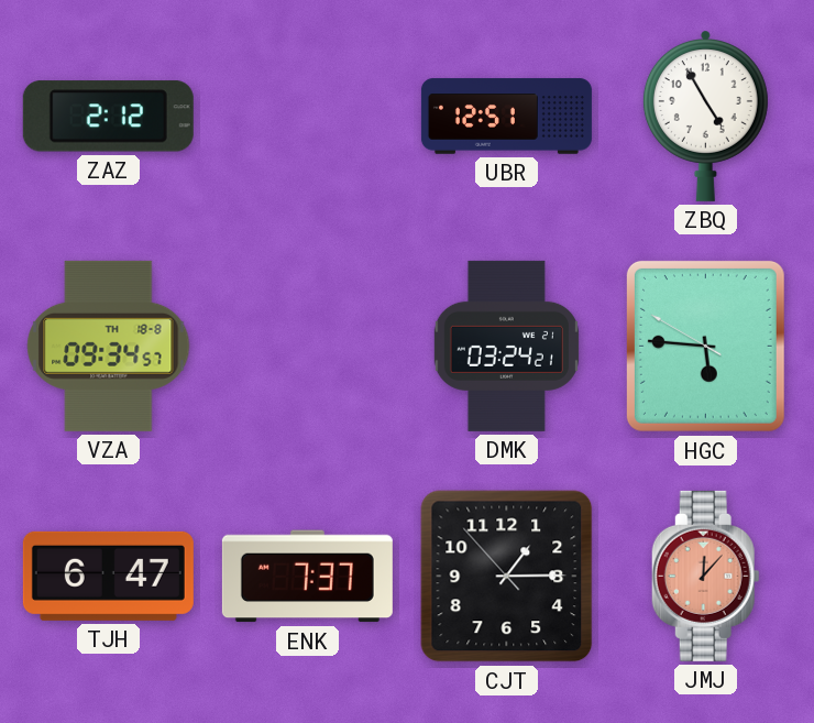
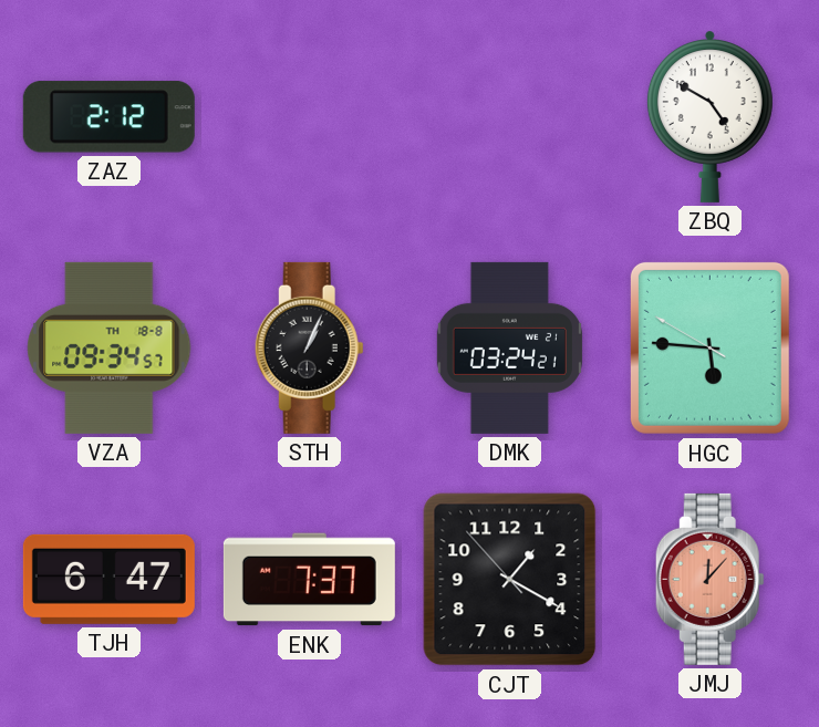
UBR: 12:51 -> none (506, 117)
ZBQ: 4:55 -> 4:50 (709, 116)
STH: none -> 1:04 (309, 347)
CJT: 1:14 -> 1:19 (510, 580)
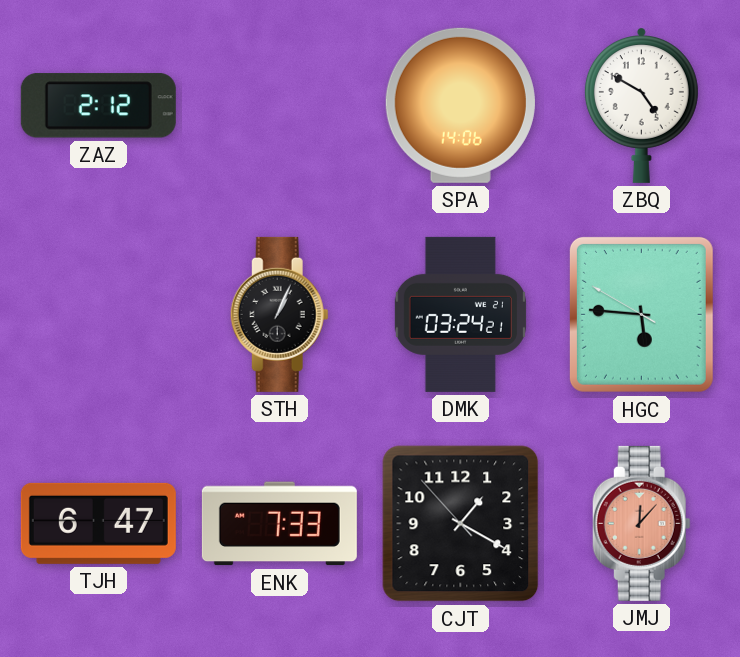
SPA: none -> 14:06 (460, 105)
VZA: 09:34 -> none (110, 347)
ENK: 7:37 -> 7:33 (279, 524)
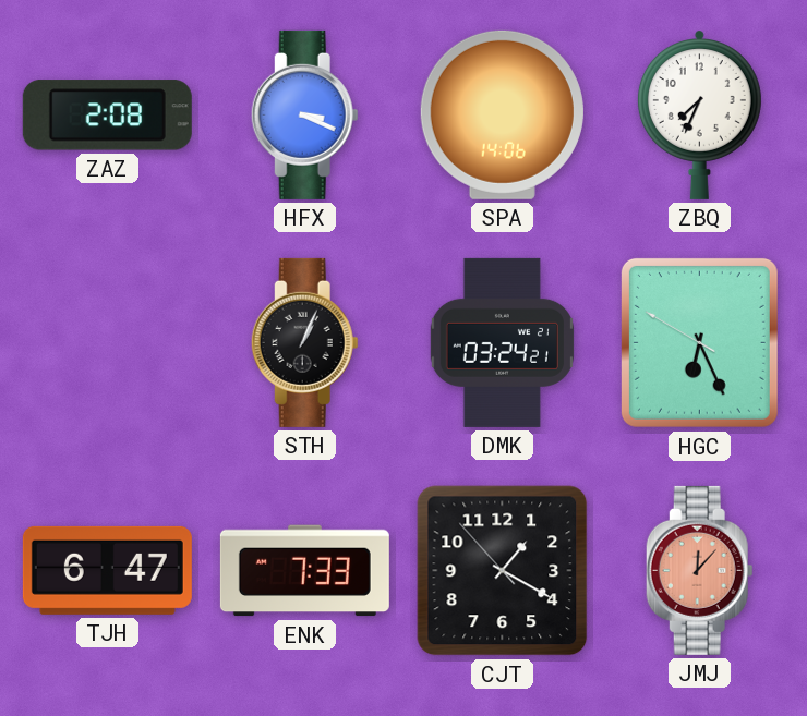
ZAZ: 2:12 -> 2:08 (107, 116)
HFX: none -> 3:19 (304, 114)
ZBQ: 4:50 -> 7:34 (699, 114)
HGC: 5:45 -> 6:25 (699, 342)
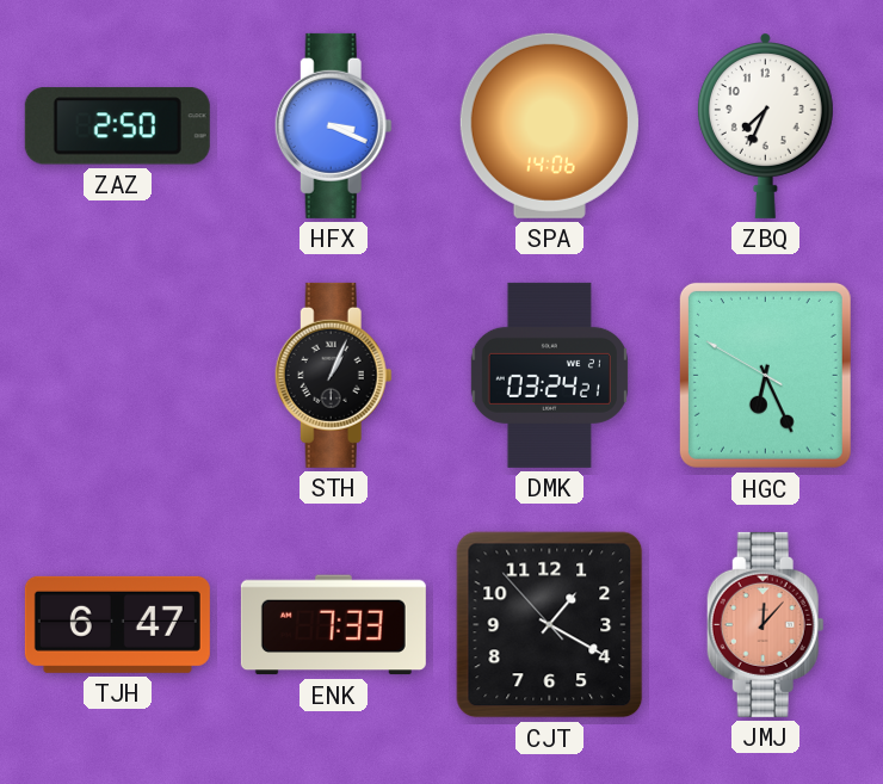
ZAZ: 2:08 -> 2:50 (117, 126)
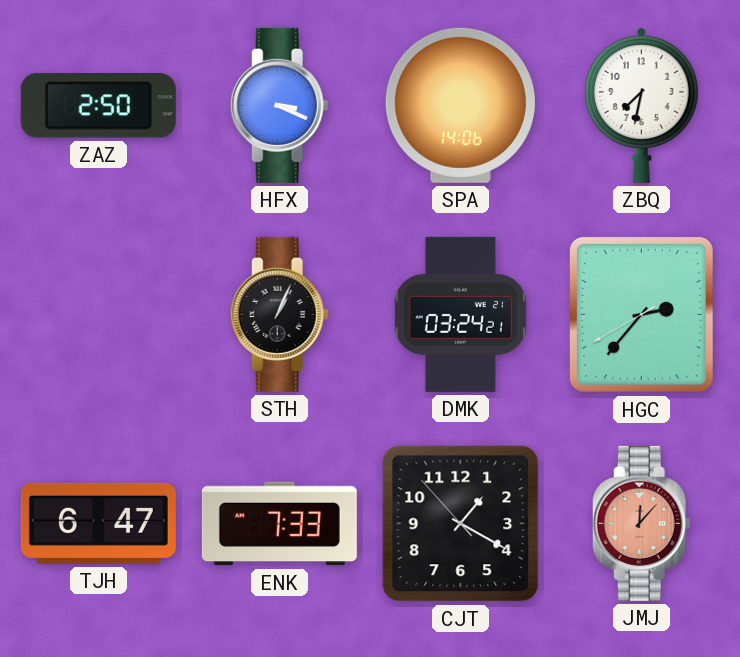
ZBQ: 7:34 -> 7:32 (641, 105)
HGC: 6:25 -> 2:36 (641, 314)
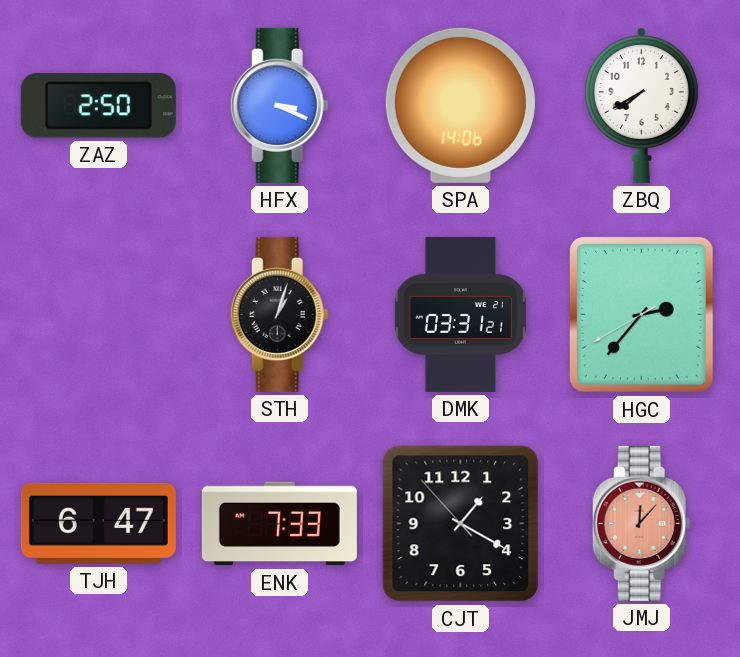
ZBQ: 7:32 -> 7:40 (641, 105)
STH: 1:04 -> 1:03 (279, 314)
DMK: 03:24 -> 03:31 (460, 314)
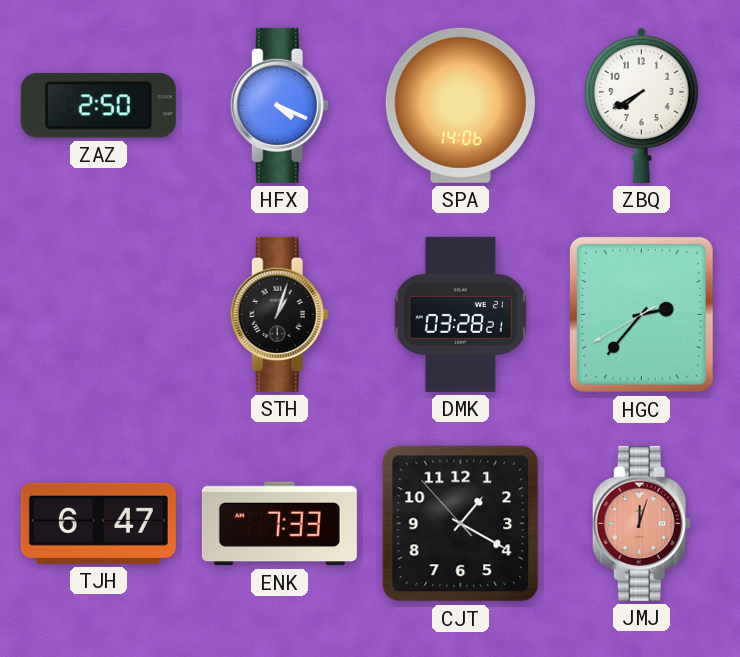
HFX: 3:19 -> 4:19 (279, 105)
DMK: 03:31 -> 03:28 (460, 314)
JMJ: 12:07 -> 12:03 (641, 523)
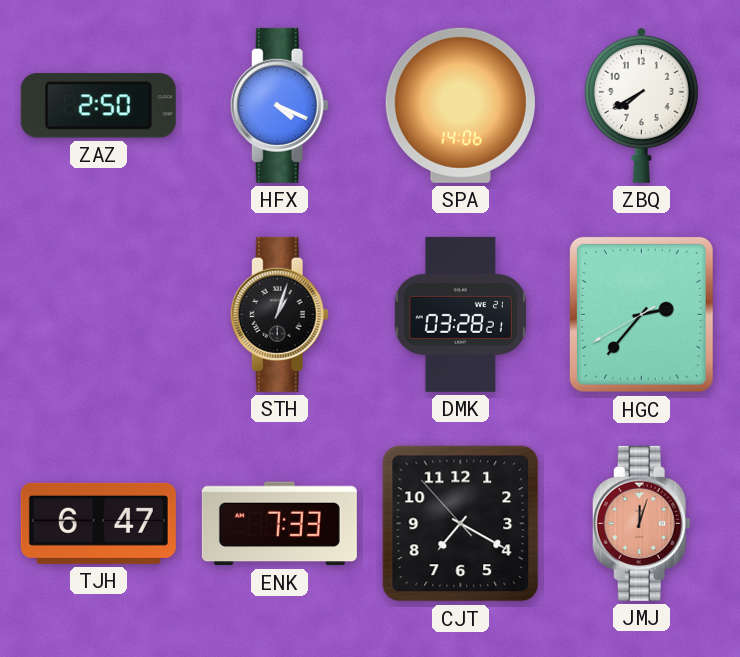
CJT: 1:19 -> 7:19 (461, 524)
